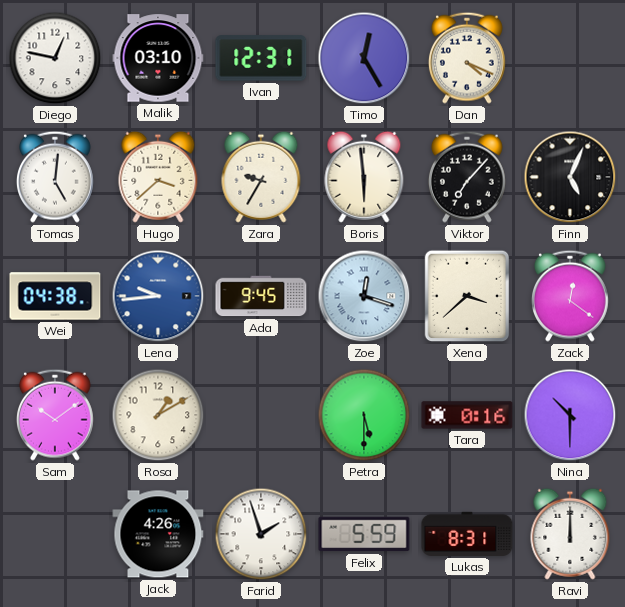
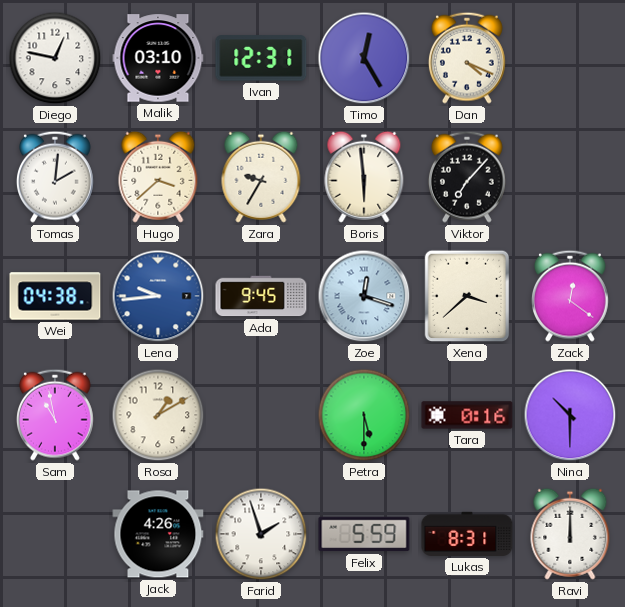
Tomas: 5:01 -> 2:01 (55, 177)
Finn: 5:04 -> none (570, 177)
Sam: 10:09 -> 10:58 (55, 415)
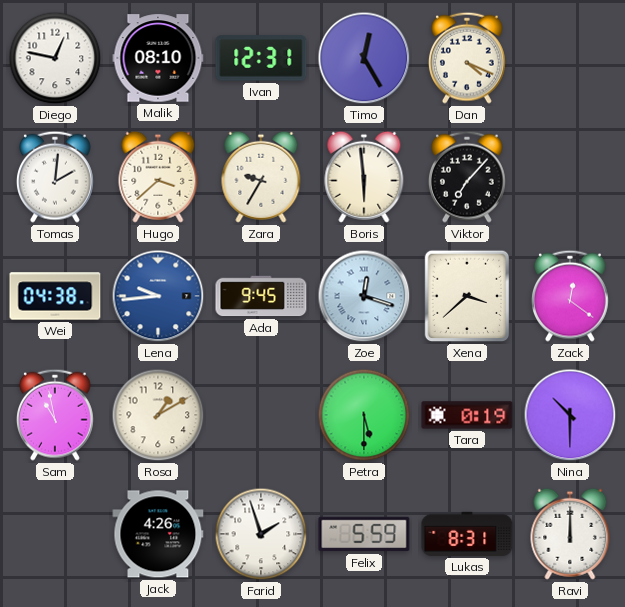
Malik: 03:10 -> 08:10 (158, 58)
Tara: 0:16 -> 0:19 (467, 415)
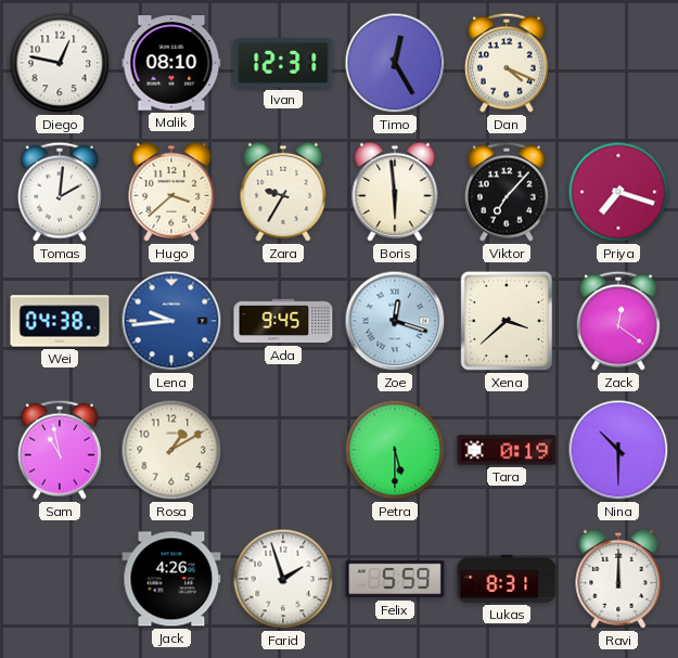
Priya: none -> 7:18 (618, 192)
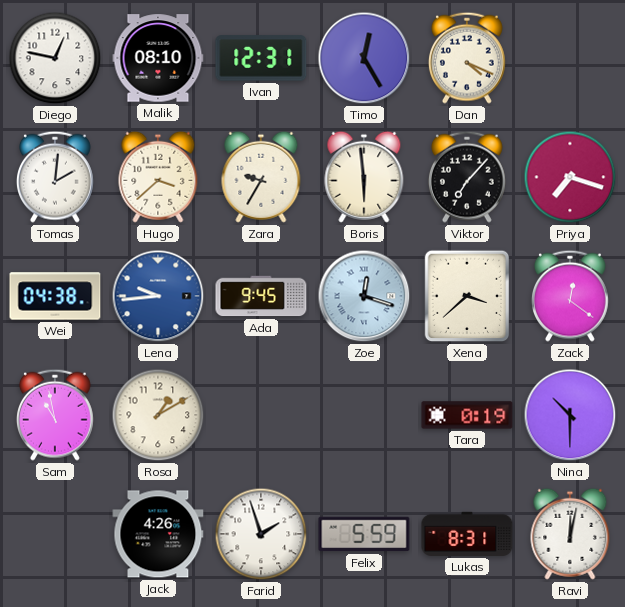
Petra: 5:30 -> none (395, 450)
Ravi: 12:00 -> 12:02 (570, 534)
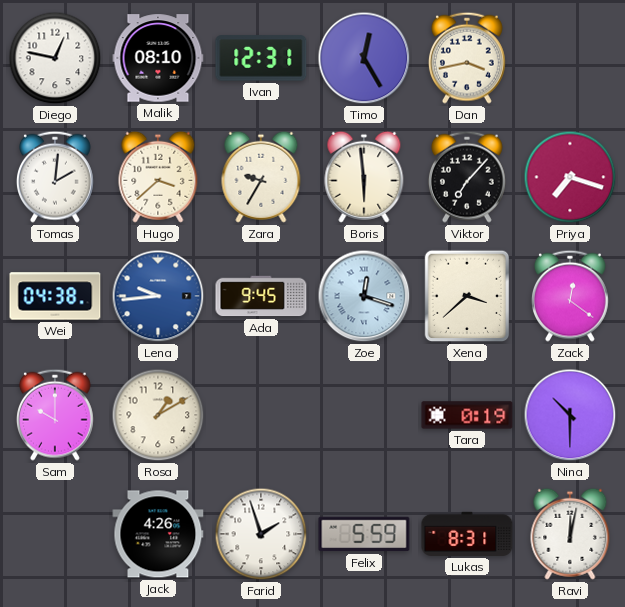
Dan: 4:19 -> 3:43 (467, 58)
Sam: 10:58 -> 10:00 (55, 415)
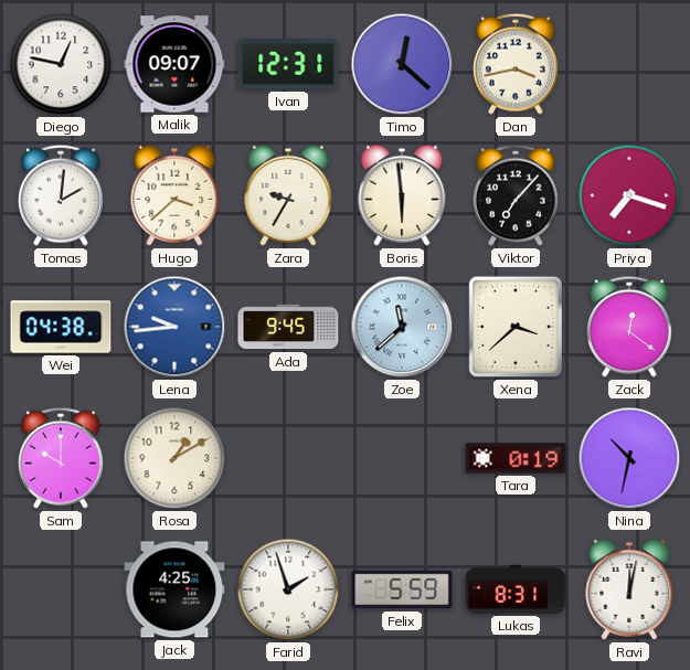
Malik: 08:10 -> 09:07 (174, 64)
Timo: 12:25 -> 12:22 (402, 64)
Zoe: 12:18 -> 11:38 (402, 327)
Nina: 10:30 -> 10:32 (629, 458)
Jack: 4:26 -> 4:25 (174, 589)
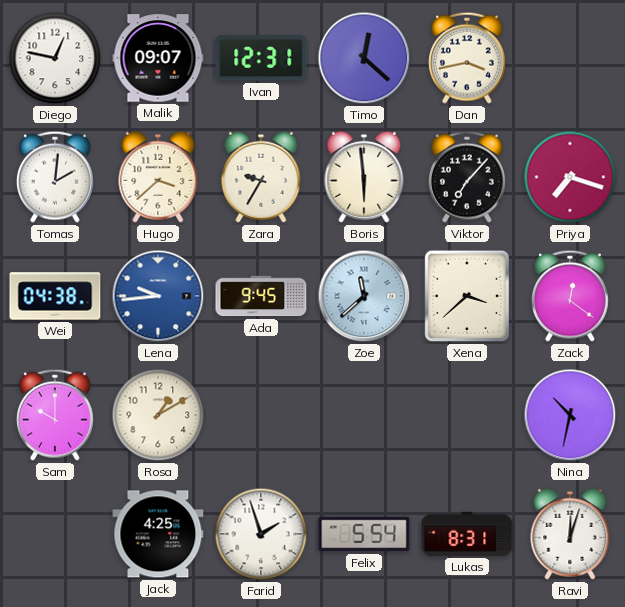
Tara: 0:19 -> none (516, 458)
Felix: 5:59 -> 5:54 (364, 534)
Ravi: 12:02 -> 12:03 (570, 534)
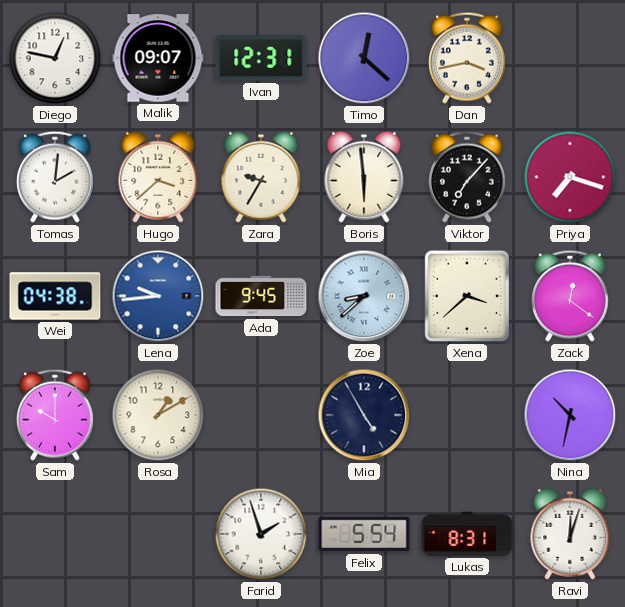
Zoe: 11:38 -> 8:38 (364, 296)
Mia: none -> 4:55 (364, 415)
Jack: 4:25 -> none (158, 534)
